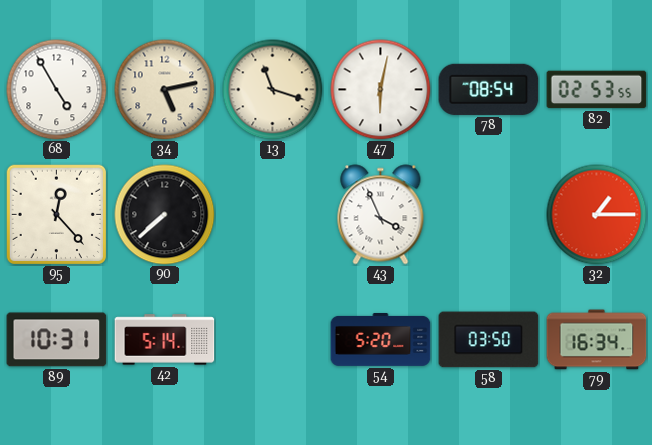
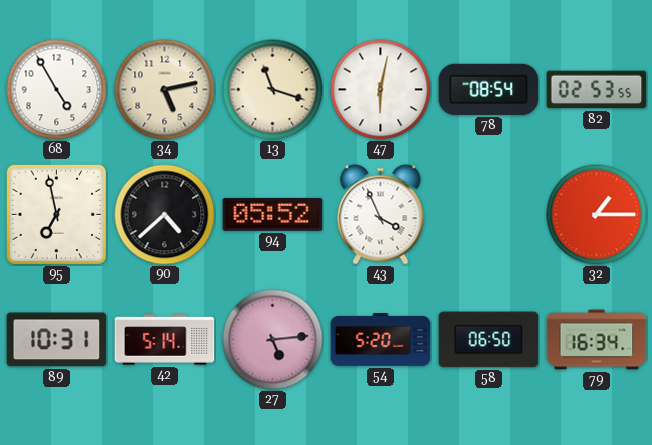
95: 12:23 -> 6:58 (56, 214)
90: 7:38 -> 4:38 (165, 215)
94: none -> 05:52 (273, 214)
27: none -> 5:14 (273, 340)
58: 03:50 -> 06:50 (489, 340)
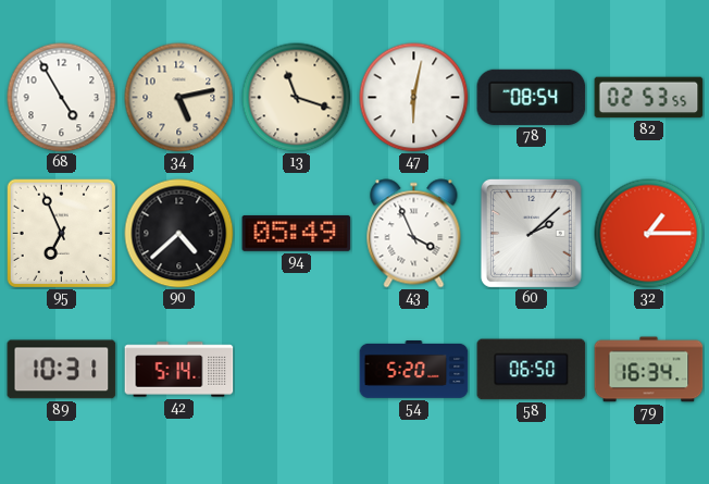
95: 6:58 -> 6:56 (61, 233)
94: 05:52 -> 05:49 (297, 233)
60: none -> 2:08 (531, 233)
27: 5:14 -> none (273, 340)
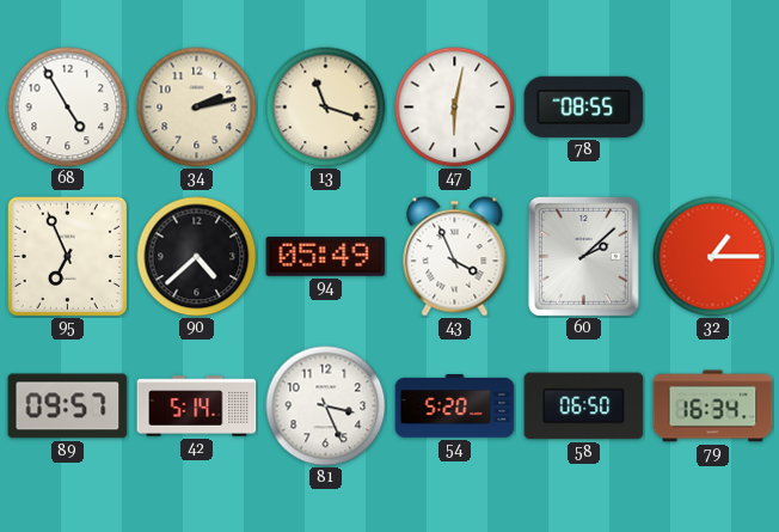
34: 5:13 -> 2:13 (197, 108)
78: 08:54 -> 08:55 (584, 106)
82: 02:53 -> none (649, 98)
89: 10:31 -> 09:57 (68, 406)
81: none -> 3:26 (326, 406)
